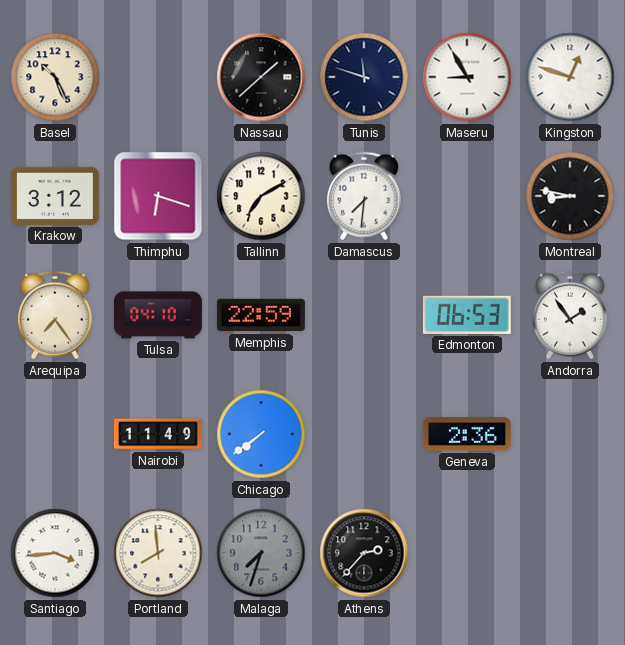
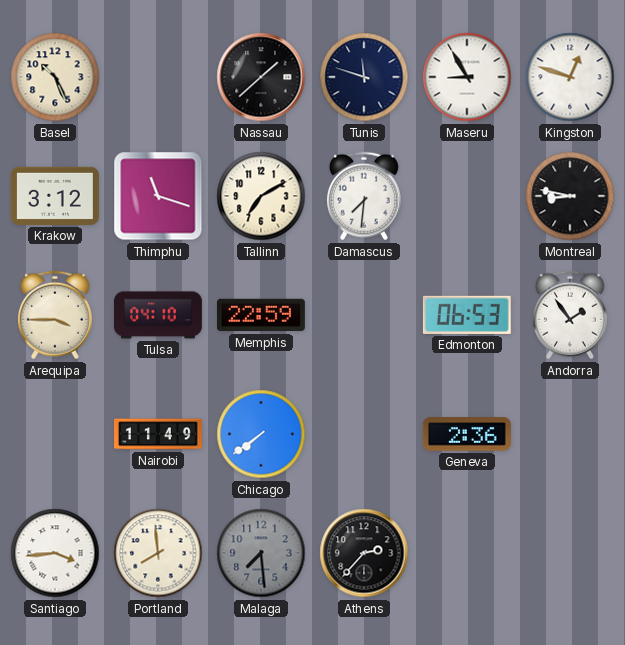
Thimphu: 6:18 -> 11:18 (158, 196)
Arequipa: 7:24 -> 3:45 (55, 315)
Malaga: 7:33 -> 7:29 (261, 553)
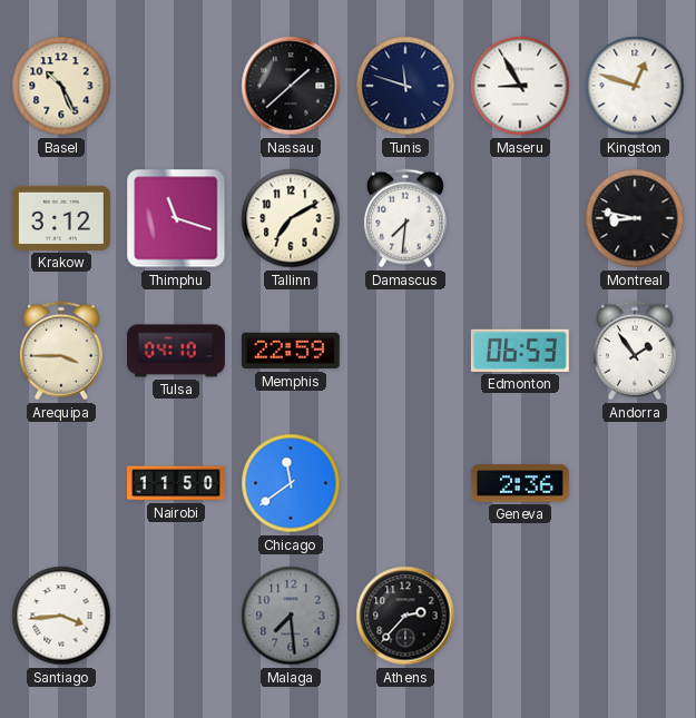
Nairobi: 11:49 -> 11:50 (177, 483)
Chicago: 7:39 -> 11:39 (291, 483)
Portland: 7:59 -> none (158, 553)
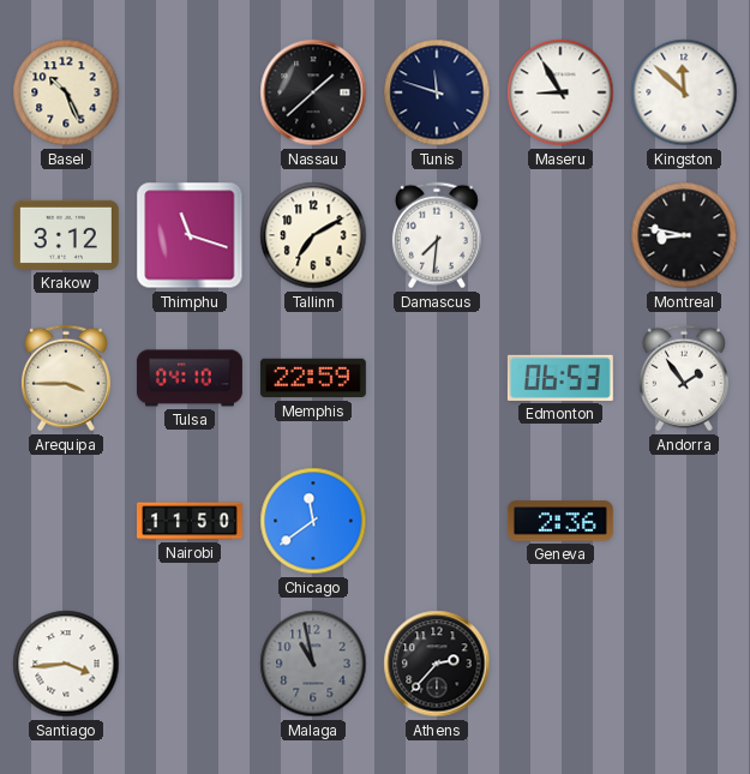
Kingston: 12:48 -> 11:52 (684, 92)
Malaga: 7:29 -> 10:58 (313, 664)
